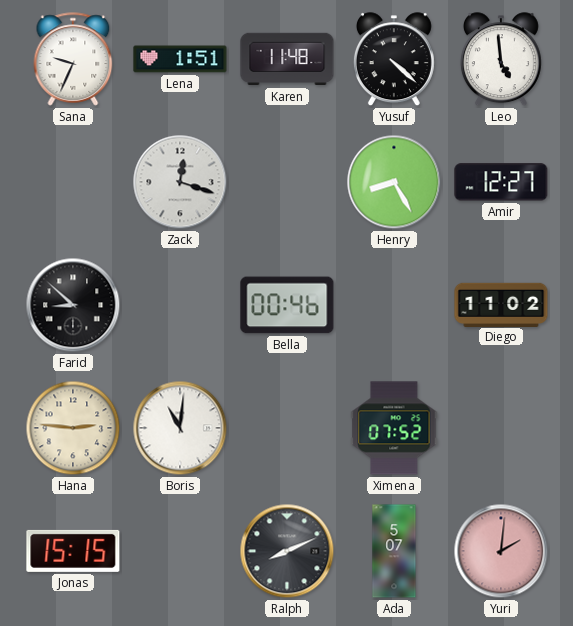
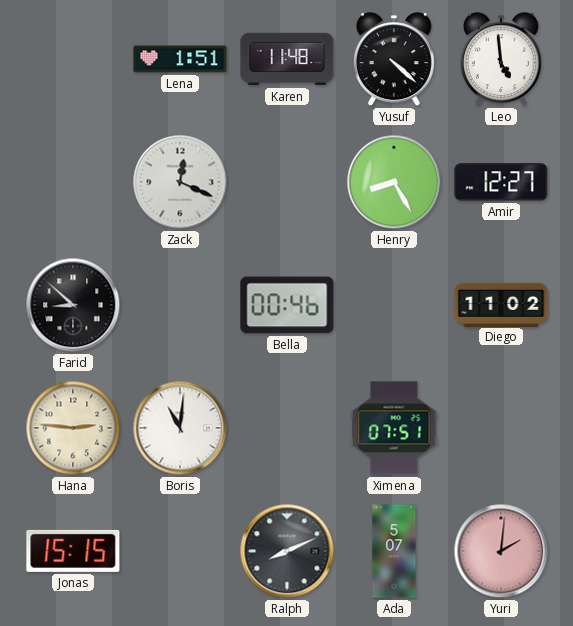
Sana: 9:34 -> none (73, 59)
Zack: 12:18 -> 12:19 (180, 182)
Ximena: 07:52 -> 07:51 (394, 428)
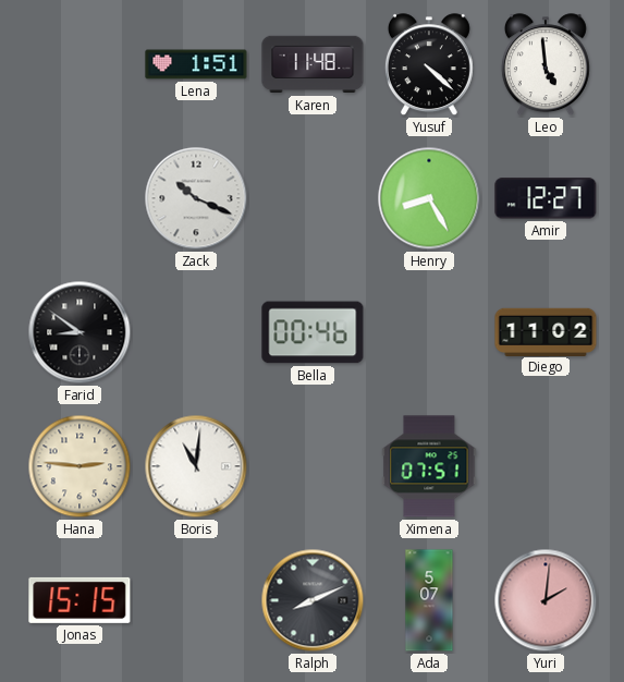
Zack: 12:19 -> 10:19 (196, 198)
Farid: 8:52 -> 8:51 (79, 332)
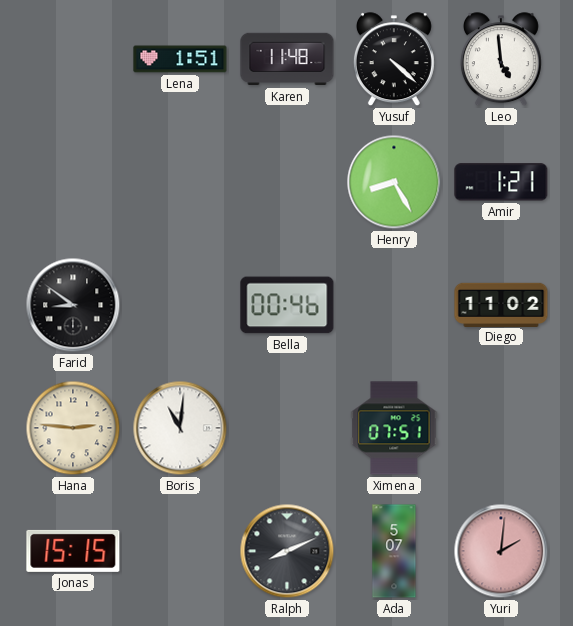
Zack: 10:19 -> none (196, 198)
Amir: 12:27 -> 1:21 (501, 182)
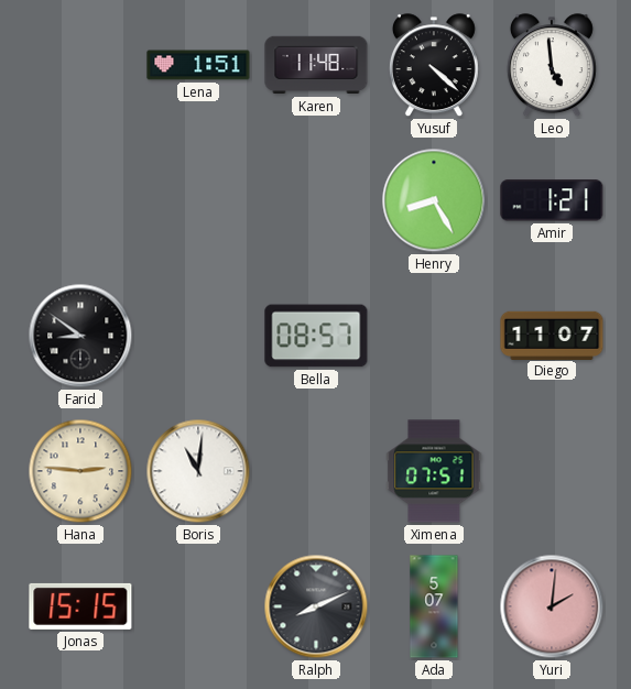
Bella: 00:46 -> 08:57 (316, 336)
Diego: 11:02 -> 11:07 (552, 335)
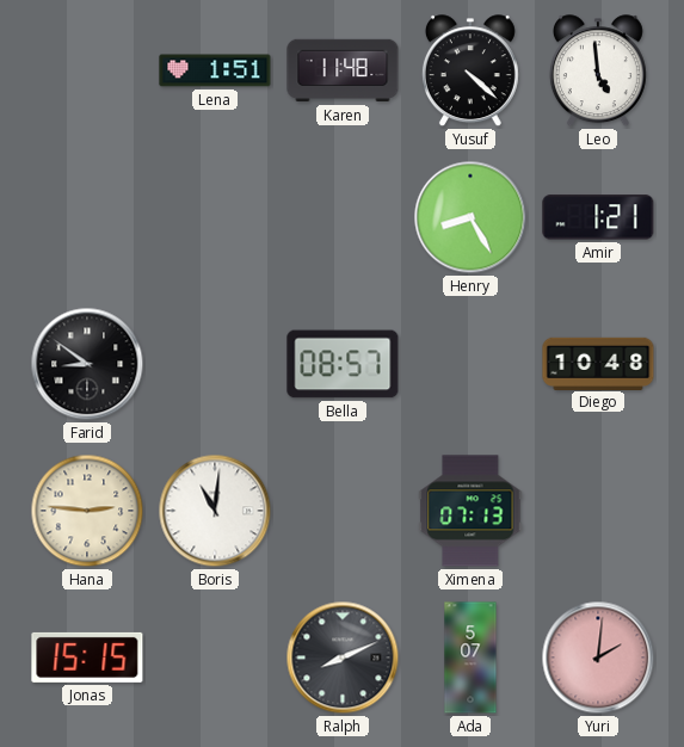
Diego: 11:07 -> 10:48 (598, 363)
Ximena: 07:51 -> 07:13 (470, 511)
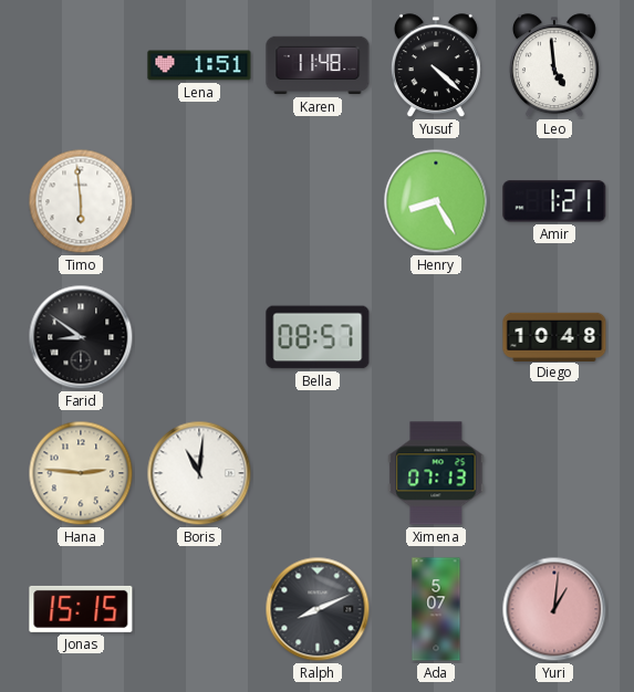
Timo: none -> 5:59 (81, 201)
Yuri: 2:01 -> 1:01 (554, 609)
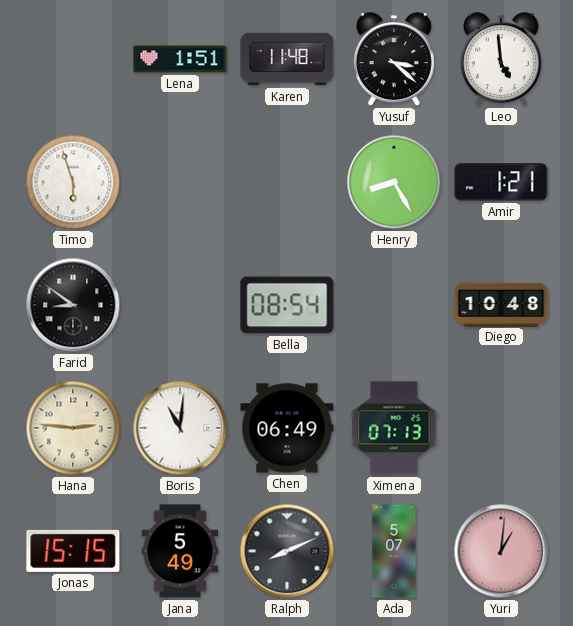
Yusuf: 4:22 -> 3:22 (394, 60)
Timo: 5:59 -> 5:57 (73, 182)
Bella: 08:57 -> 08:54 (287, 305)
Chen: none -> 06:49 (287, 428)
Jana: none -> 5:49 (180, 551)
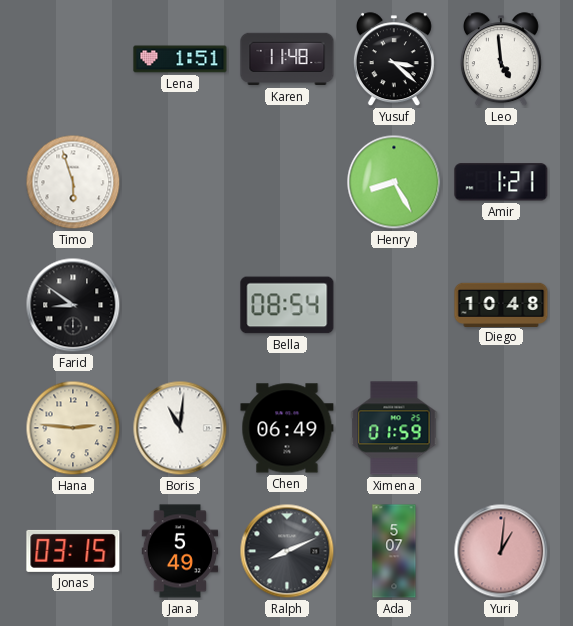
Ximena: 07:13 -> 01:59 (394, 428)
Jonas: 15:15 -> 03:15 (73, 551)
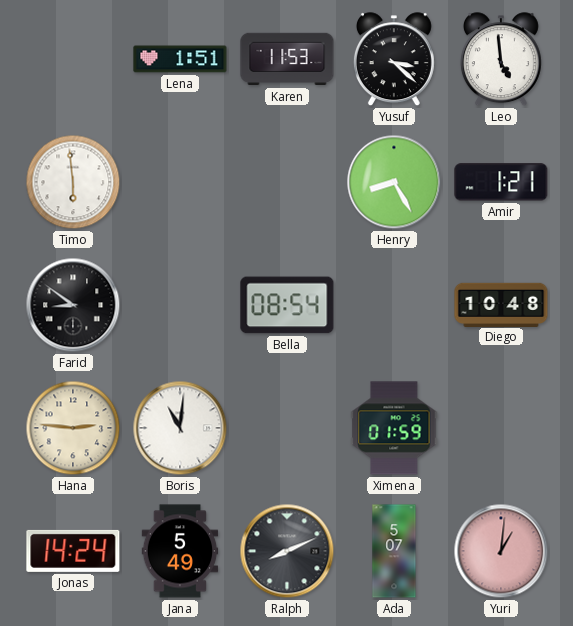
Karen: 11:48 -> 11:53 (287, 59)
Timo: 5:57 -> 5:59 (73, 182)
Chen: 06:49 -> none (287, 428)
Jonas: 03:15 -> 14:24 (73, 551)
